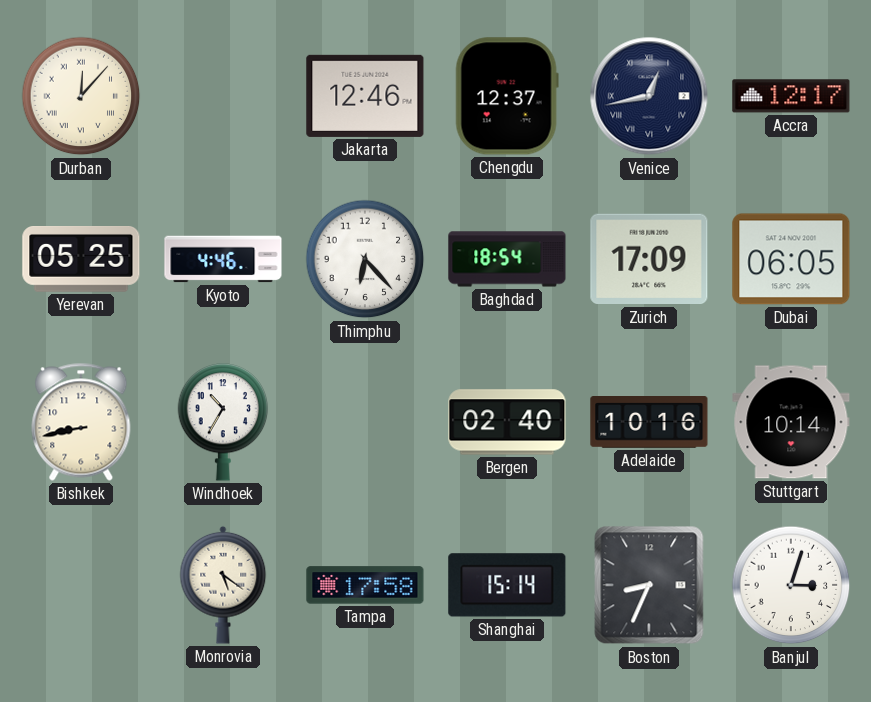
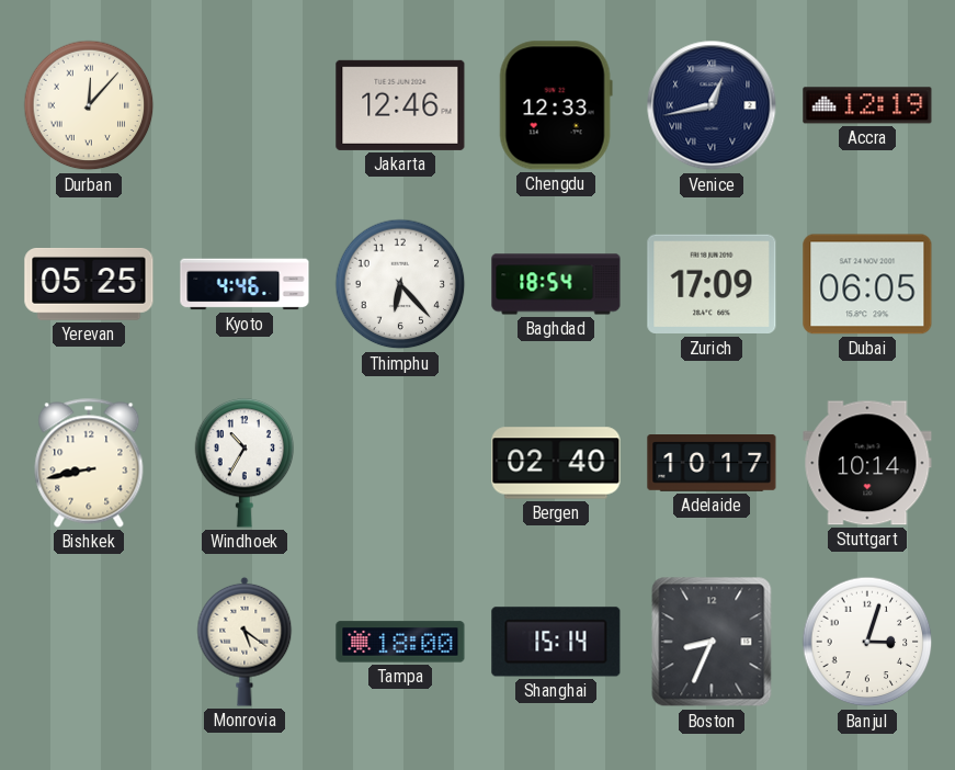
Chengdu: 12:37 -> 12:33 (556, 105)
Accra: 12:17 -> 12:19 (867, 105)
Adelaide: 10:16 -> 10:17 (712, 464)
Tampa: 17:58 -> 18:00 (400, 642)
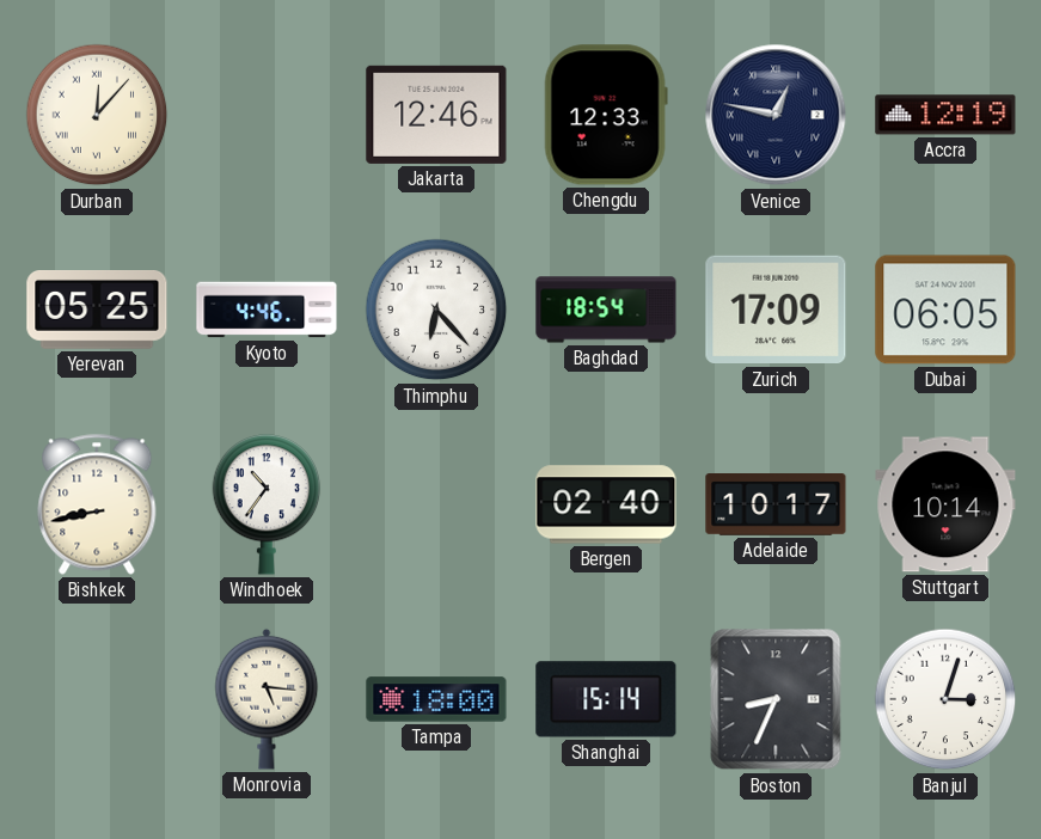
Venice: 12:43 -> 12:47 (776, 115)
Windhoek: 10:35 -> 10:36 (267, 504)
Monrovia: 5:21 -> 5:16 (267, 699)
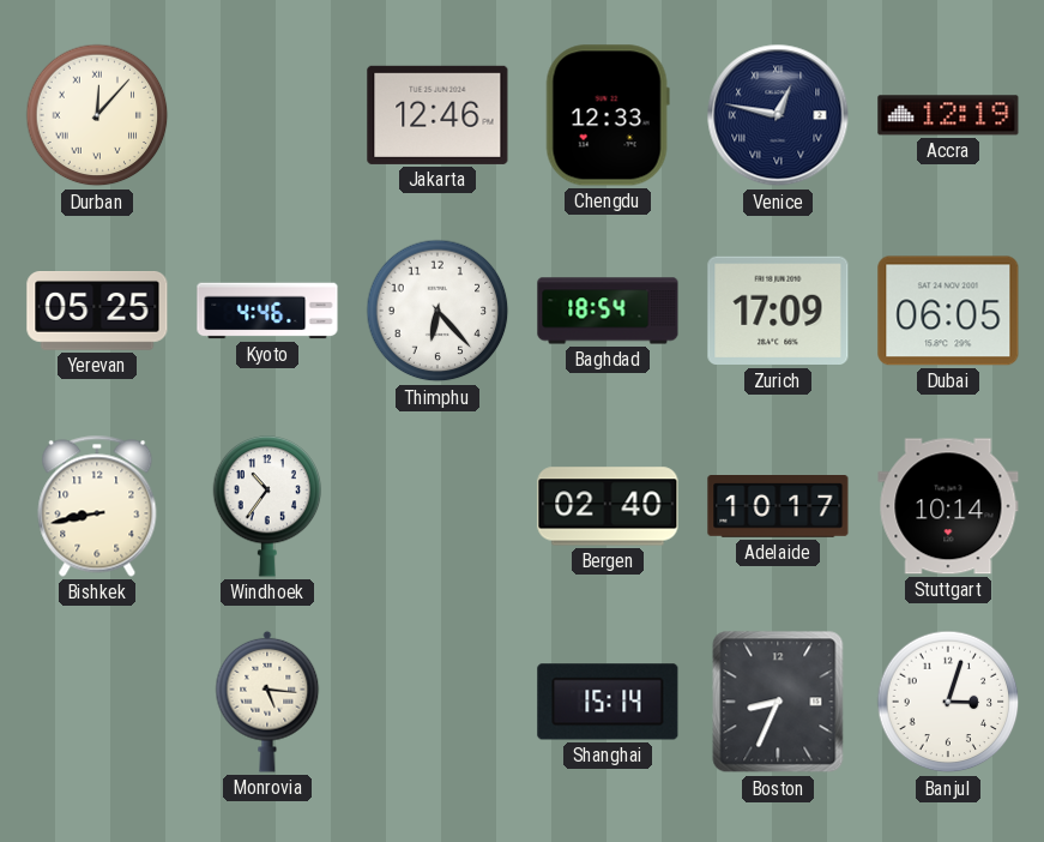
Tampa: 18:00 -> none (436, 699)
